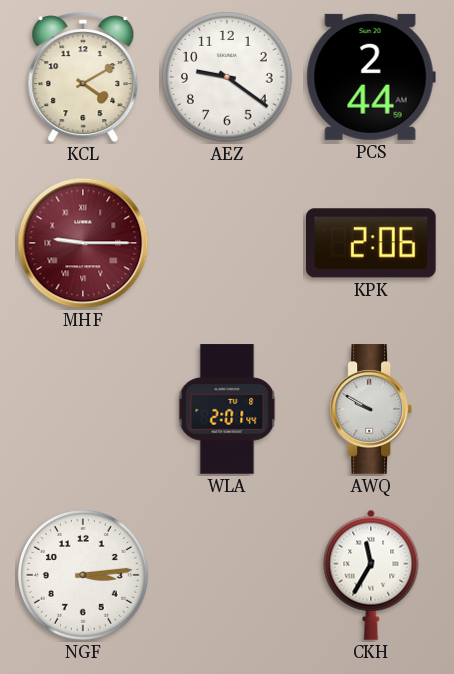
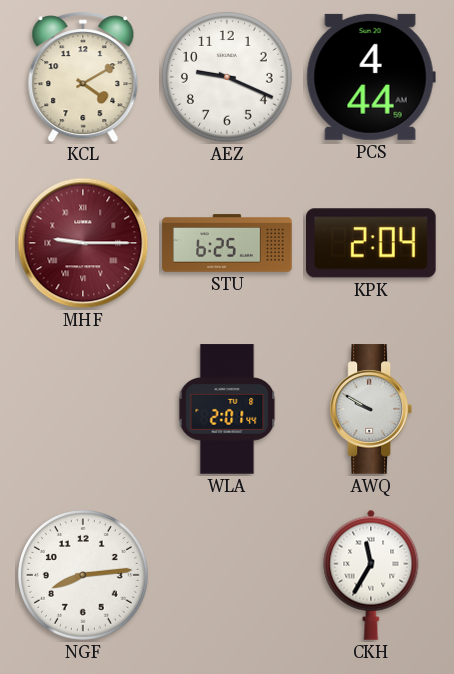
AEZ: 9:21 -> 9:19 (228, 78)
PCS: 2:44 -> 4:44 (371, 77)
STU: none -> 6:25 (227, 243)
KPK: 2:06 -> 2:04 (372, 243)
NGF: 3:14 -> 8:14 (84, 576)
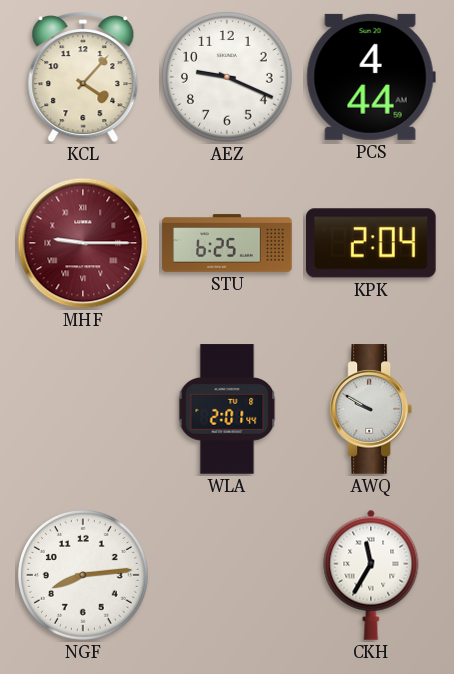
KCL: 4:10 -> 4:07 (83, 77)
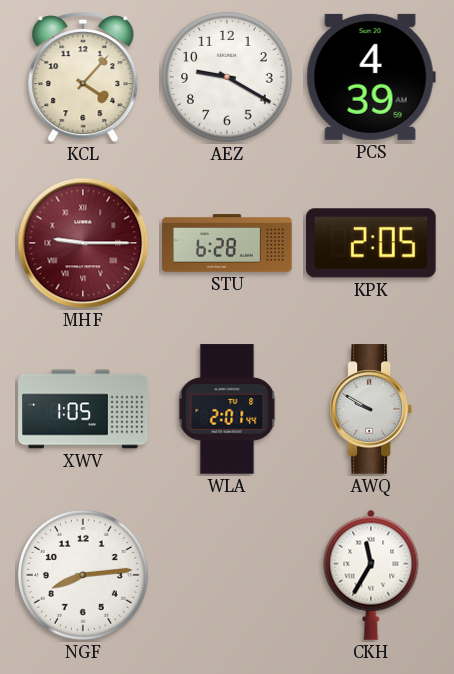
AEZ: 9:19 -> 9:20 (228, 78)
PCS: 4:44 -> 4:39 (371, 77)
STU: 6:25 -> 6:28 (227, 243)
KPK: 2:04 -> 2:05 (372, 243)
XWV: none -> 1:05 (83, 409)
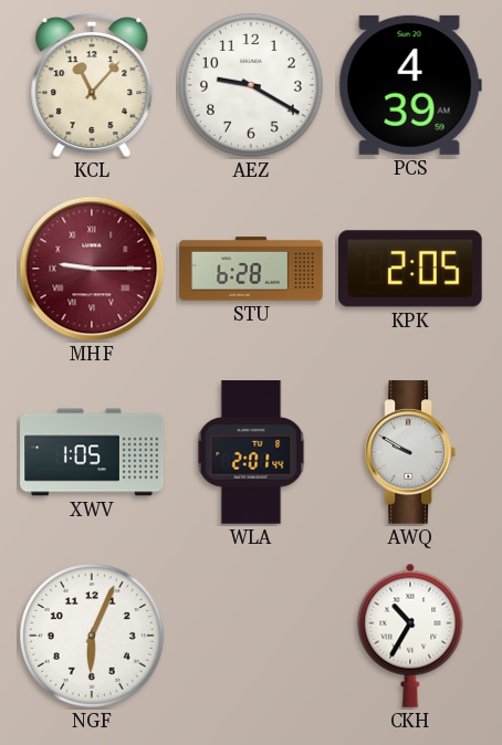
KCL: 4:07 -> 11:07 (92, 85)
NGF: 8:14 -> 6:04 (93, 637)
CKH: 11:35 -> 10:35 (410, 636)
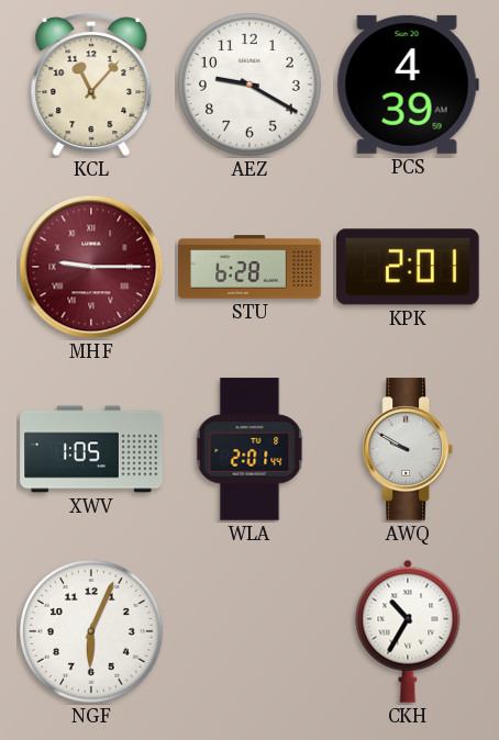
KPK: 2:05 -> 2:01 (409, 267)
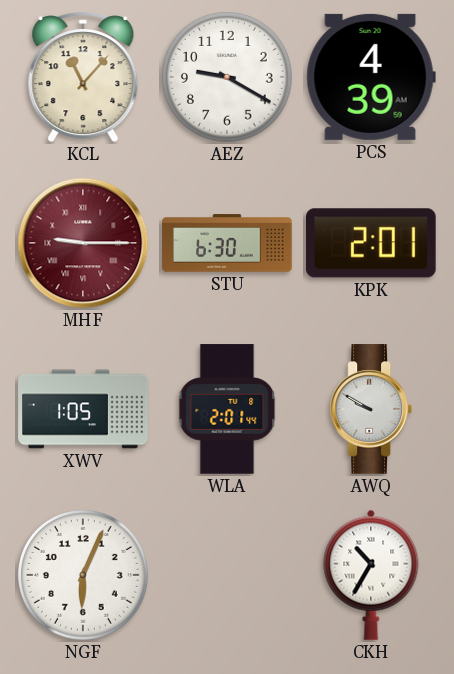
STU: 6:28 -> 6:30 (227, 243)
